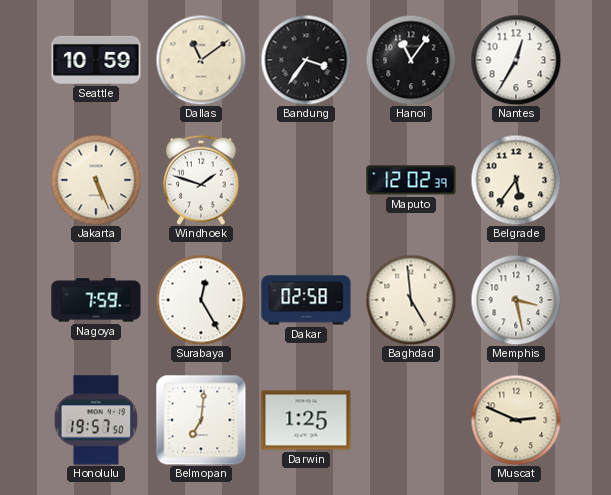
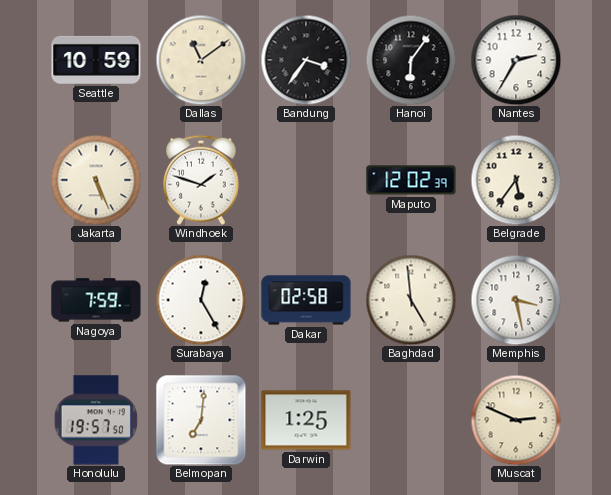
Hanoi: 11:06 -> 6:06 (411, 60)
Nantes: 12:35 -> 2:35 (516, 60)
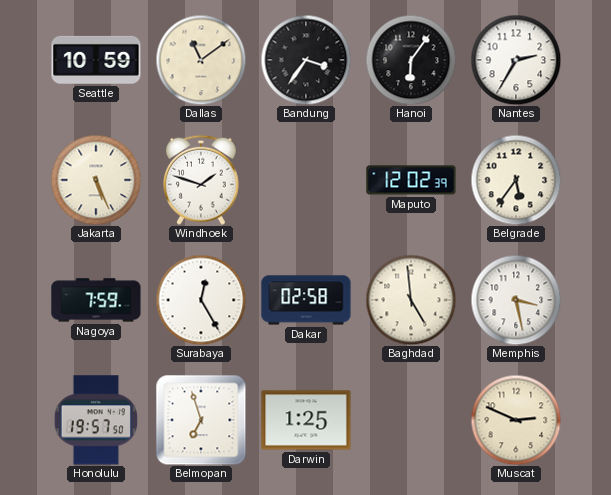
Belmopan: 7:01 -> 6:57 (201, 420)
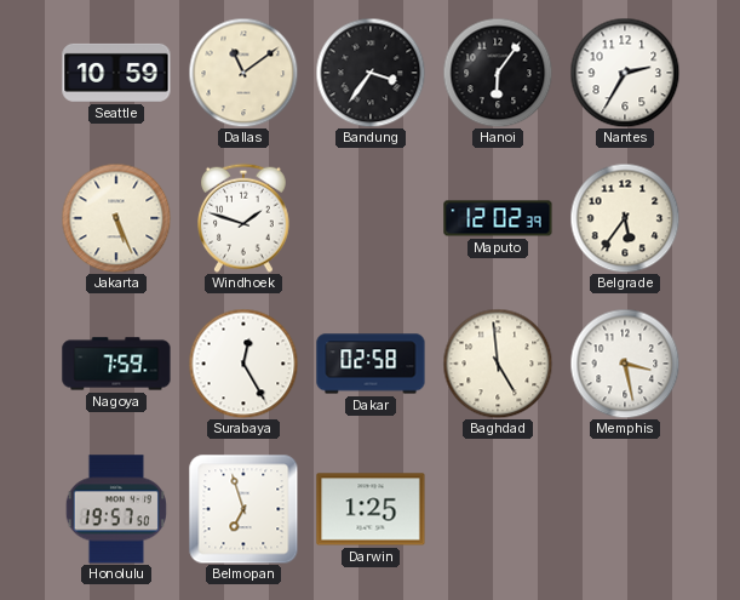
Muscat: 2:49 -> none (516, 420)
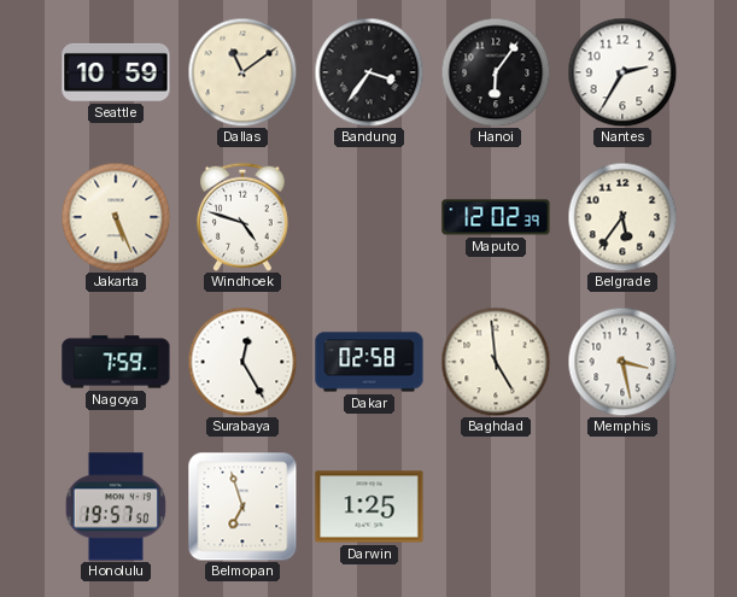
Windhoek: 1:48 -> 4:48 (244, 217)
